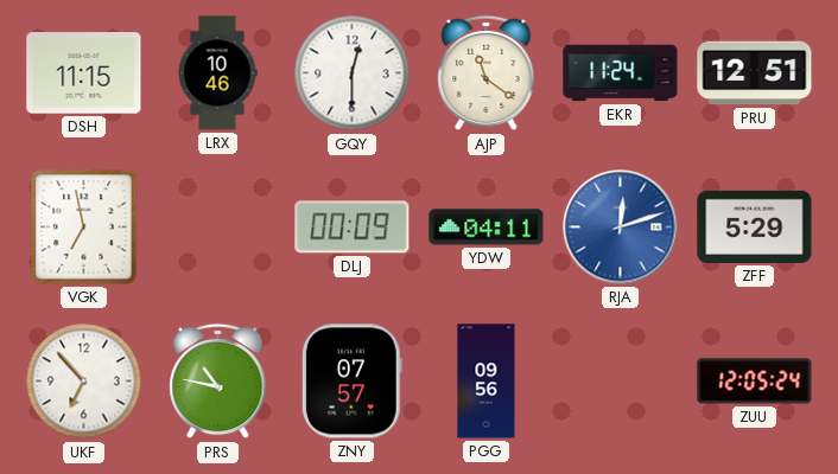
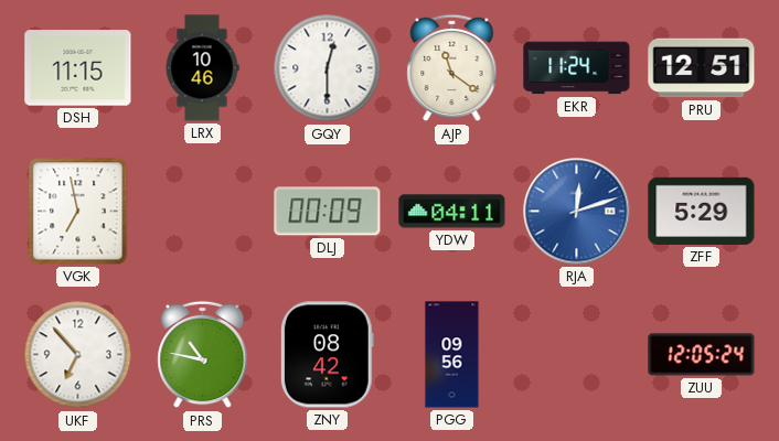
ZNY: 07:57 -> 08:42 (327, 355)
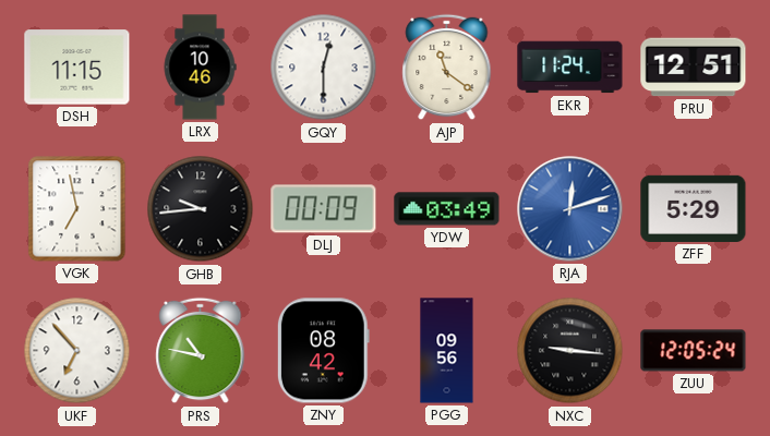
GHB: none -> 9:44 (201, 209)
YDW: 04:11 -> 03:49 (447, 209)
NXC: none -> 9:16 (570, 351)
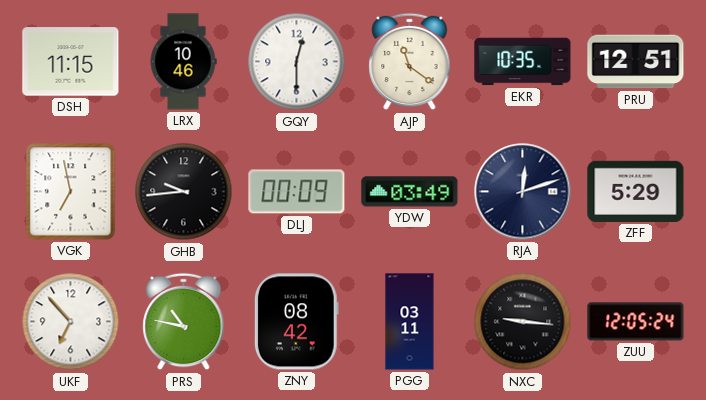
EKR: 11:24 -> 10:35 (523, 62)
RJA dial: blue -> navy (523, 192)
PGG: 09:56 -> 03:11 (410, 322)
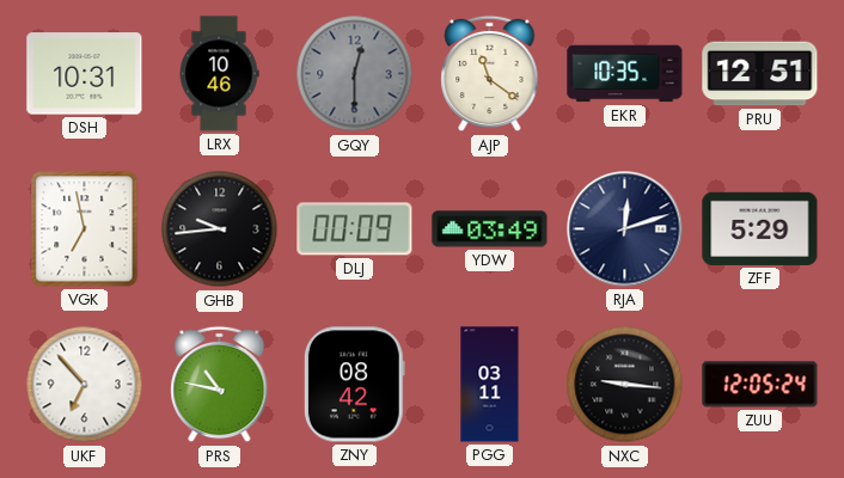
DSH: 11:15 -> 10:31 (85, 74)
GQY dial: white -> grey (355, 74)
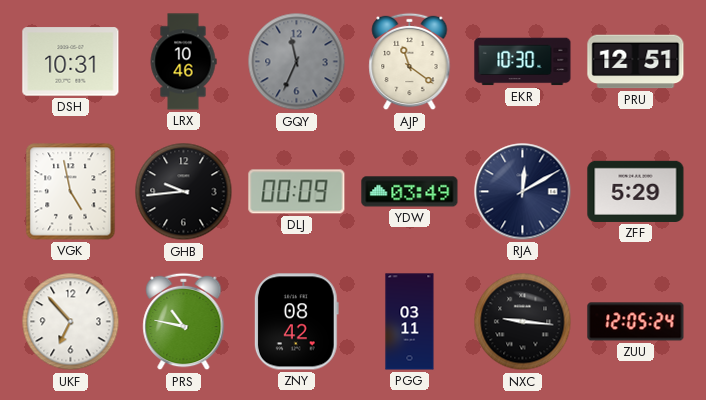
GQY: 12:30 -> 11:34 (297, 62)
EKR: 10:35 -> 10:30 (523, 62)
VGK: 6:58 -> 4:58 (71, 192)
RJA: 12:12 -> 12:10 (523, 192)
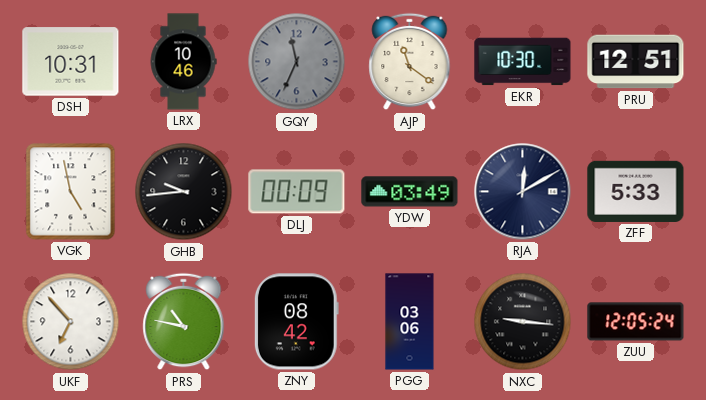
ZFF: 5:29 -> 5:33 (636, 191)
PGG: 03:11 -> 03:06 (410, 322)
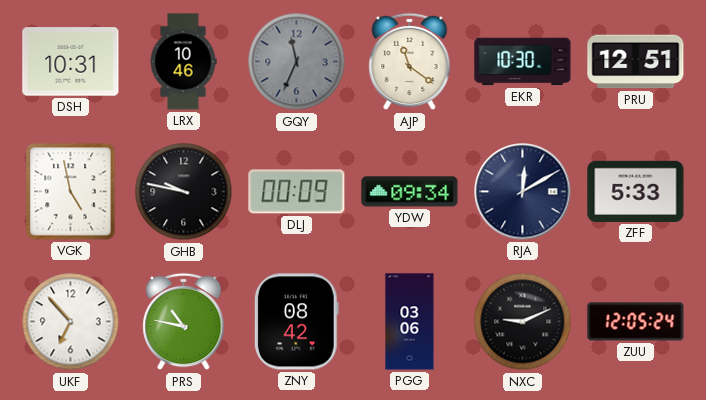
GHB: 9:44 -> 9:47 (184, 192)
YDW: 03:49 -> 09:34 (410, 192)
NXC: 9:16 -> 9:11 (523, 322)
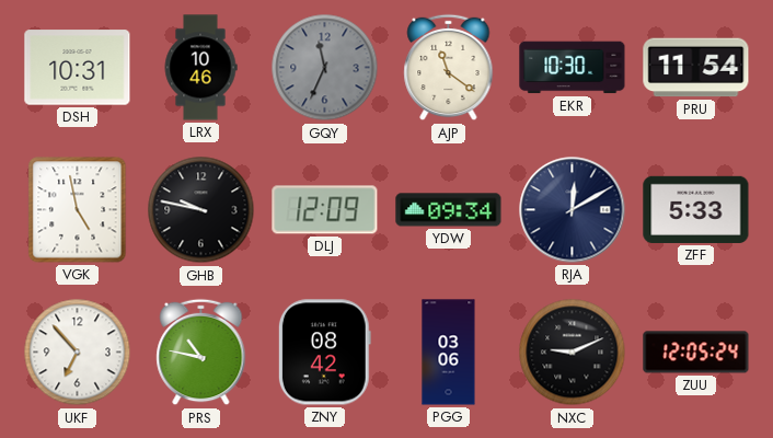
PRU: 12:51 -> 11:54 (696, 68)
DLJ: 00:09 -> 12:09 (325, 210)
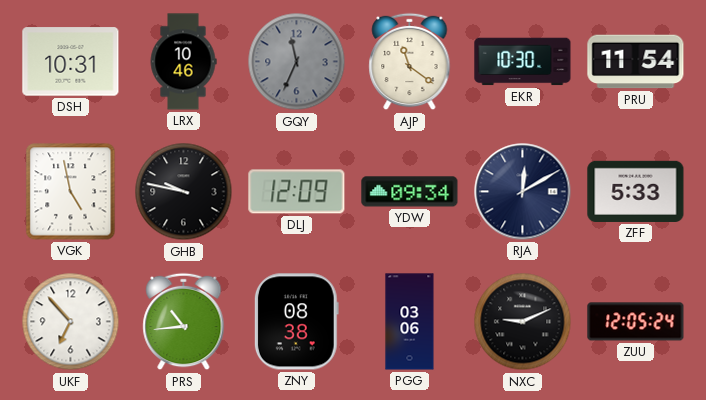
PRS: 10:47 -> 10:44 (184, 322)
ZNY: 08:42 -> 08:38 (296, 322)
